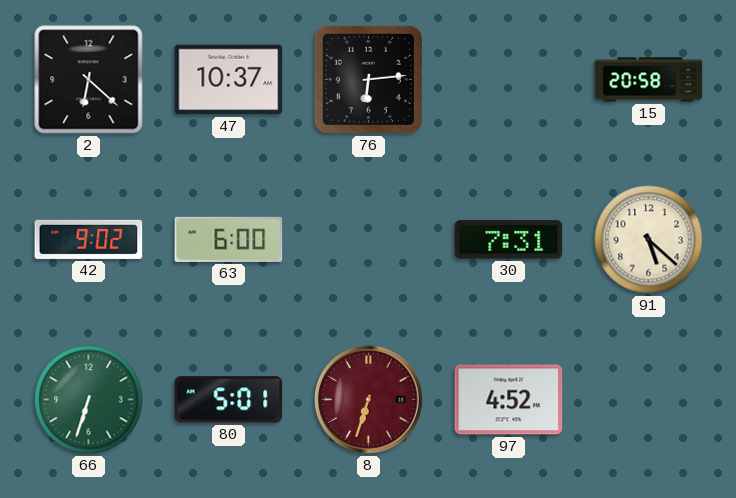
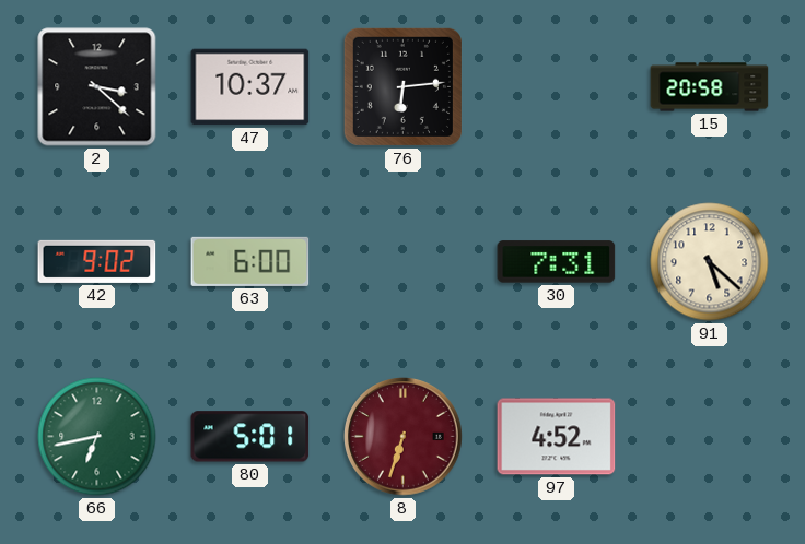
2: 6:22 -> 3:22 (97, 87)
66: 6:33 -> 6:43 (97, 437)
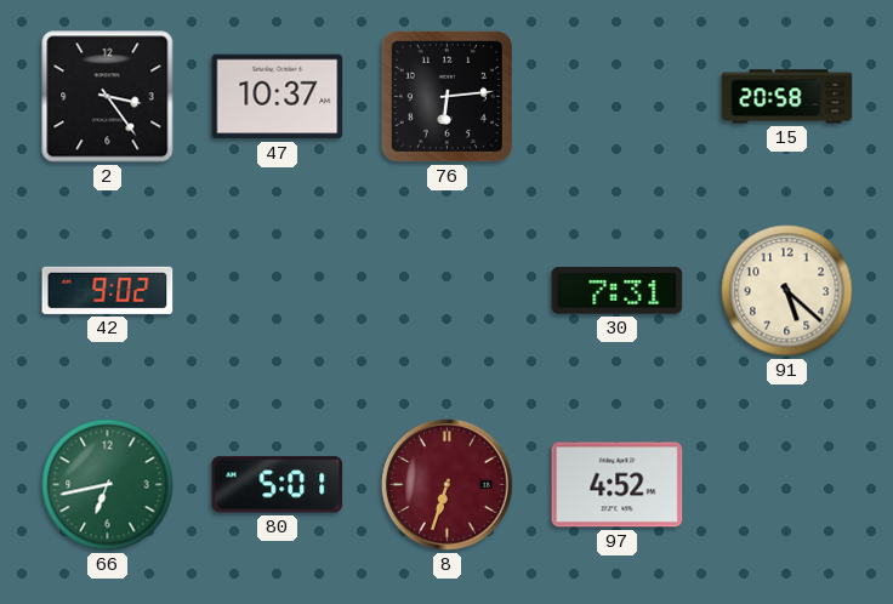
2: 3:22 -> 3:24 (108, 97)
63: 6:00 -> none (250, 261)
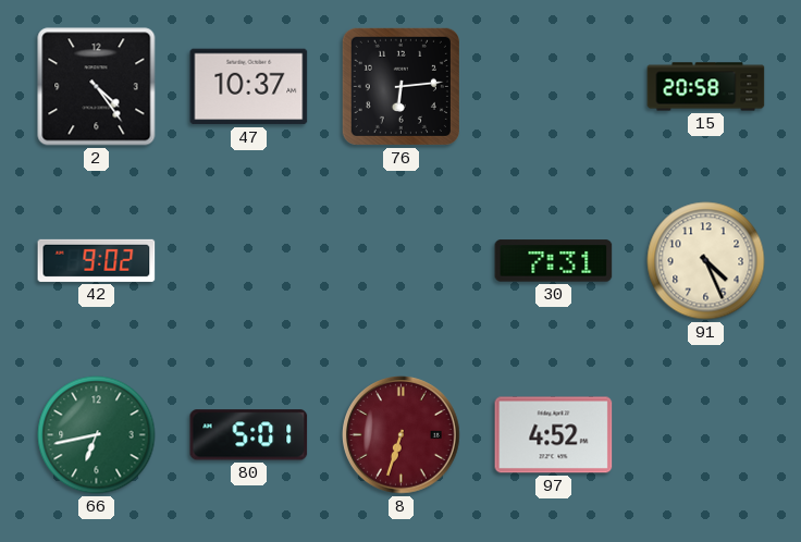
2: 3:24 -> 4:24 (97, 87)
91: 5:22 -> 4:26 (706, 261)
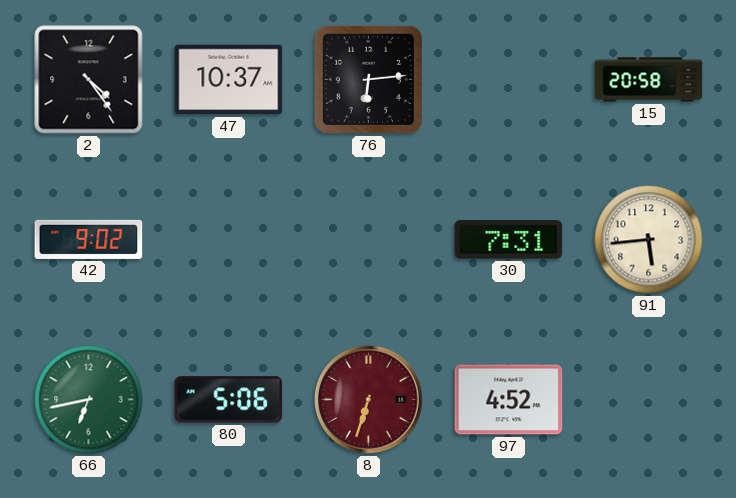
91: 4:26 -> 5:44 (649, 240)
80: 5:01 -> 5:06 (229, 400)
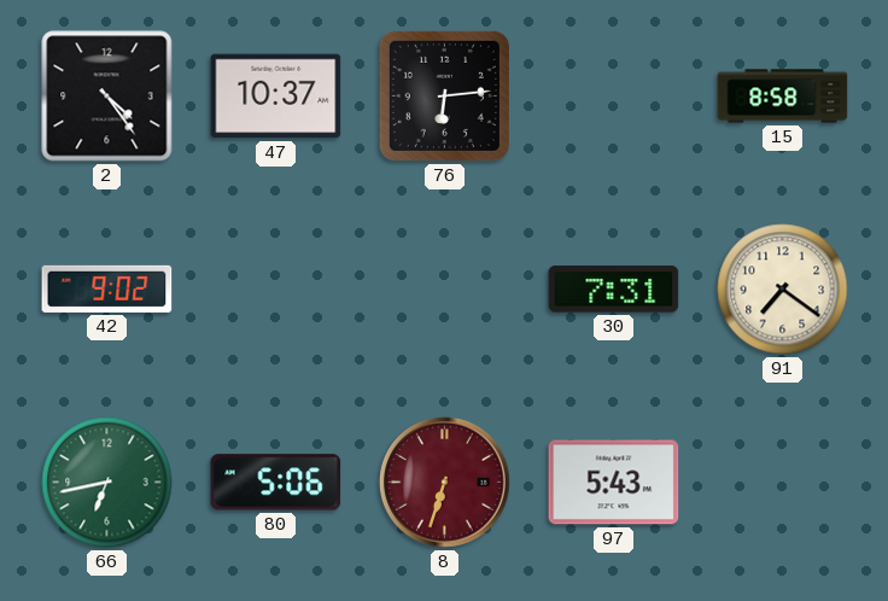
15: 20:58 -> 8:58 (783, 97)
91: 5:44 -> 7:21 (783, 290)
97: 4:52 -> 5:43 (614, 483)
